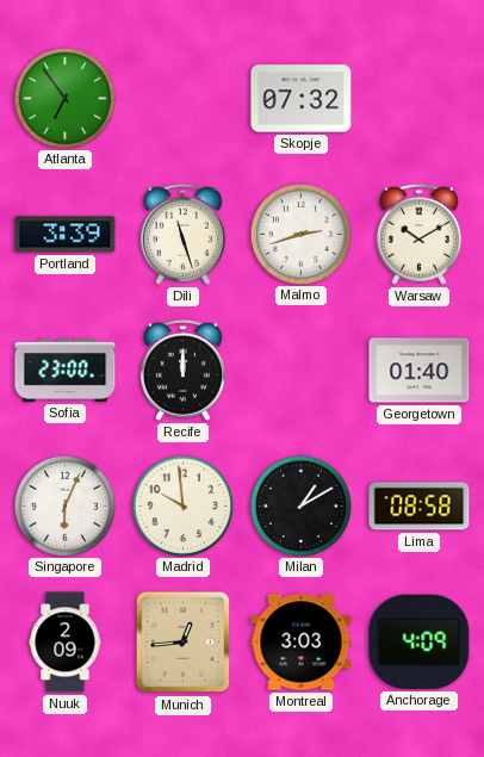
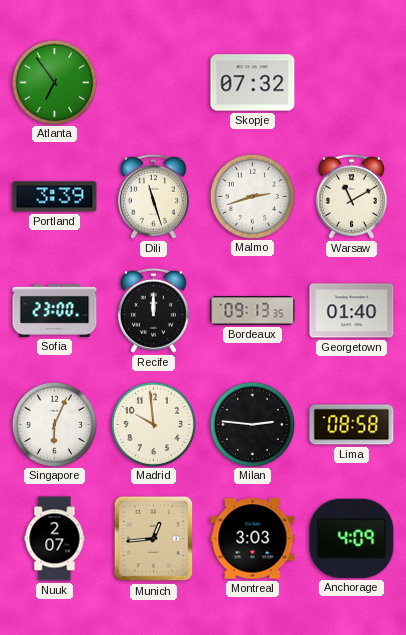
Warsaw: 10:10 -> 11:10 (351, 196)
Bordeaux: none -> 09:13 (253, 311)
Milan: 1:10 -> 2:46 (252, 424)
Nuuk: 2:09 -> 2:07 (55, 539)
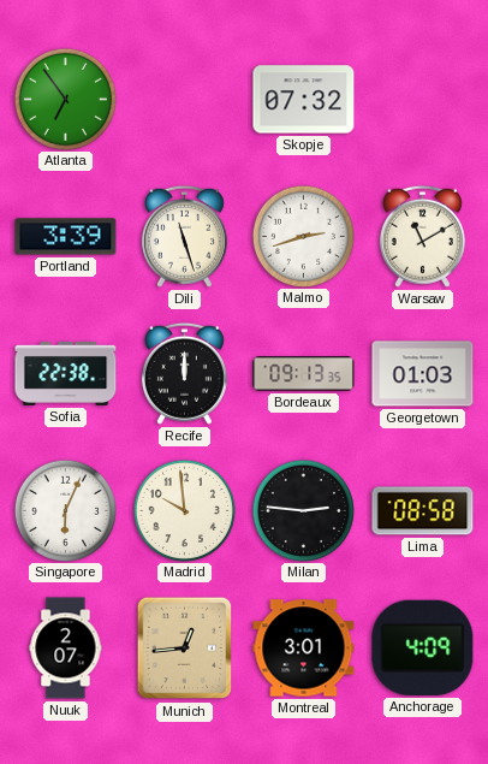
Sofia: 23:00 -> 22:38 (66, 373)
Georgetown: 01:40 -> 01:03 (423, 374)
Montreal: 3:03 -> 3:01 (304, 648)
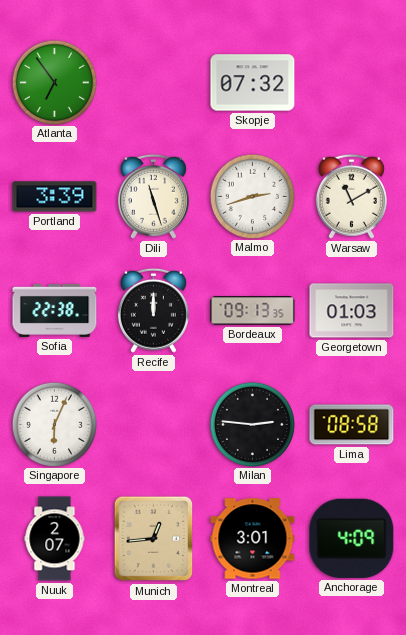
Madrid: 9:59 -> none (184, 510)
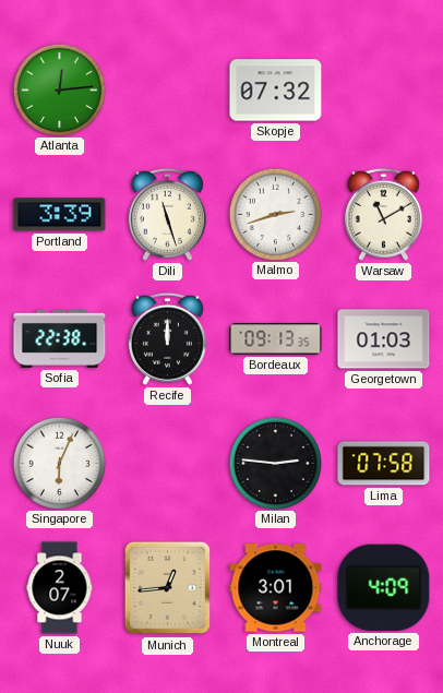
Atlanta: 6:54 -> 12:14 (59, 89)
Lima: 08:58 -> 07:58 (384, 464)
